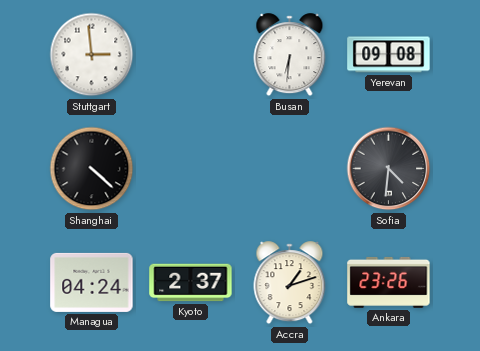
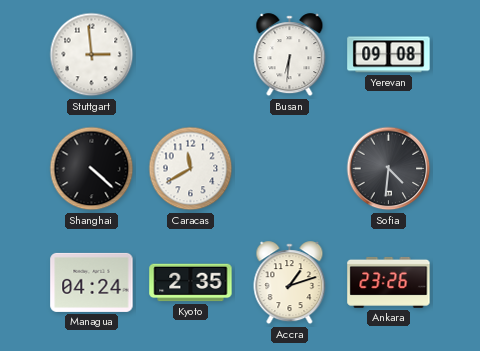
Caracas: none -> 11:40 (191, 169)
Kyoto: 2:37 -> 2:35 (191, 283)
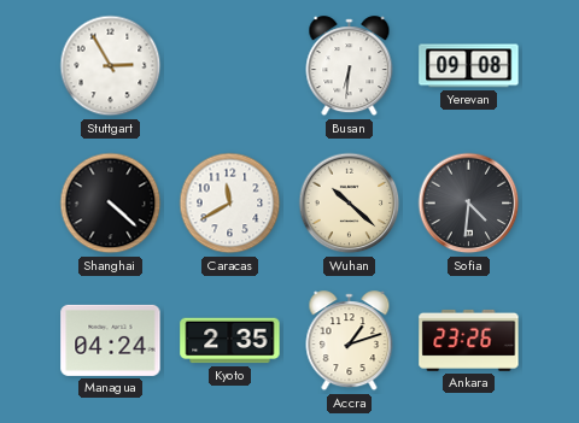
Stuttgart: 2:59 -> 2:55 (111, 66)
Wuhan: none -> 10:22 (350, 204)
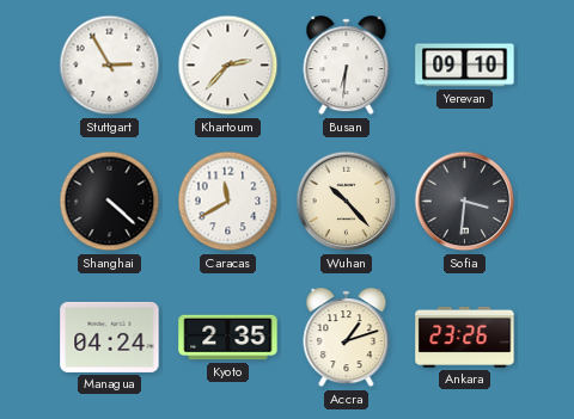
Khartoum: none -> 2:37 (228, 66)
Yerevan: 09:08 -> 09:10 (465, 66)
Wuhan: 10:22 -> 10:23 (347, 202)
Sofia: 4:31 -> 3:31 (465, 202)
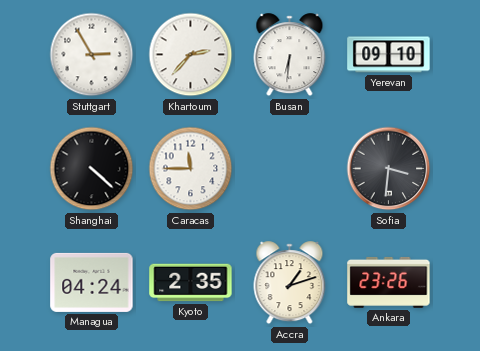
Caracas: 11:40 -> 11:45 (191, 169)
Wuhan: 10:23 -> none (347, 202)
